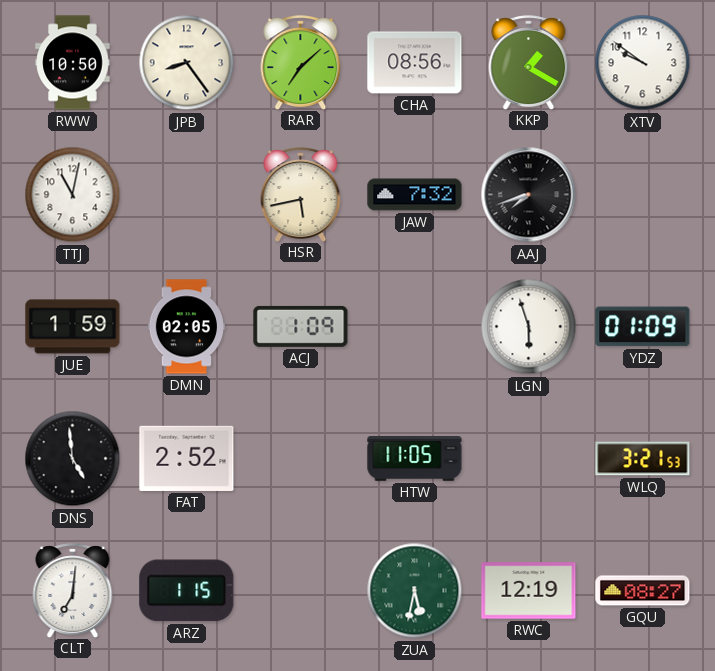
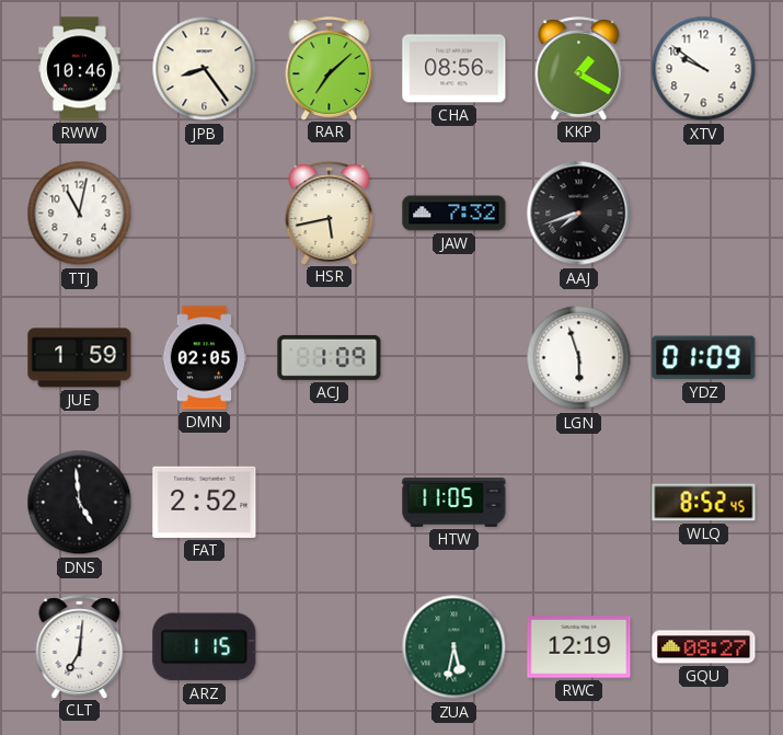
RWW: 10:50 -> 10:46 (80, 69)
WLQ: 3:21 -> 8:52 (704, 503)
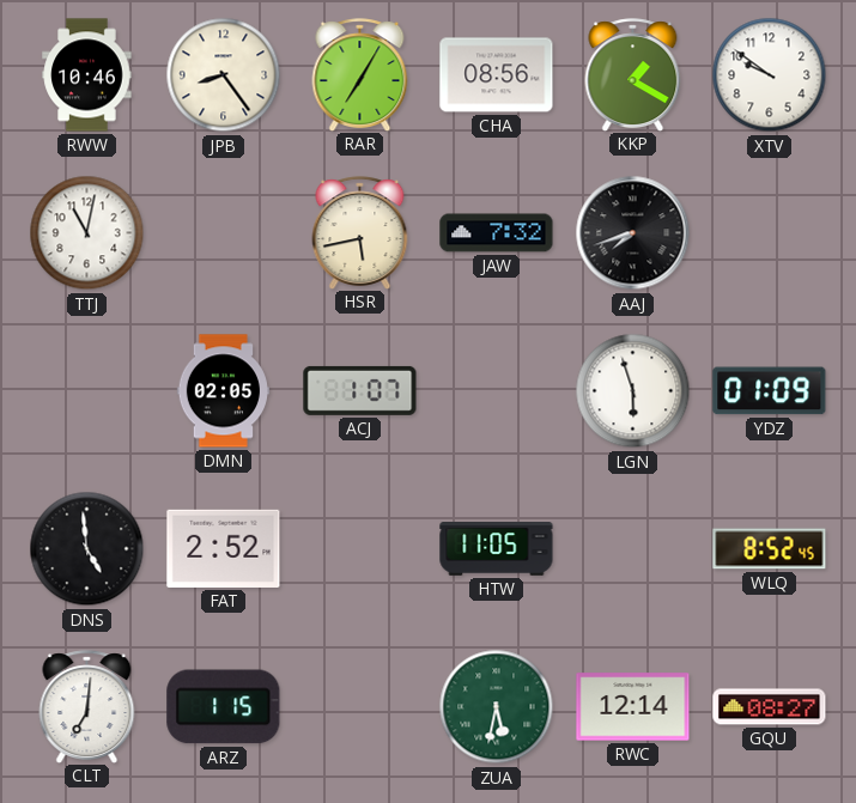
RAR: 7:08 -> 7:05 (360, 74)
JUE: 1:59 -> none (80, 358)
ACJ: 1:09 -> 1:07 (360, 390)
RWC: 12:19 -> 12:14 (633, 707)
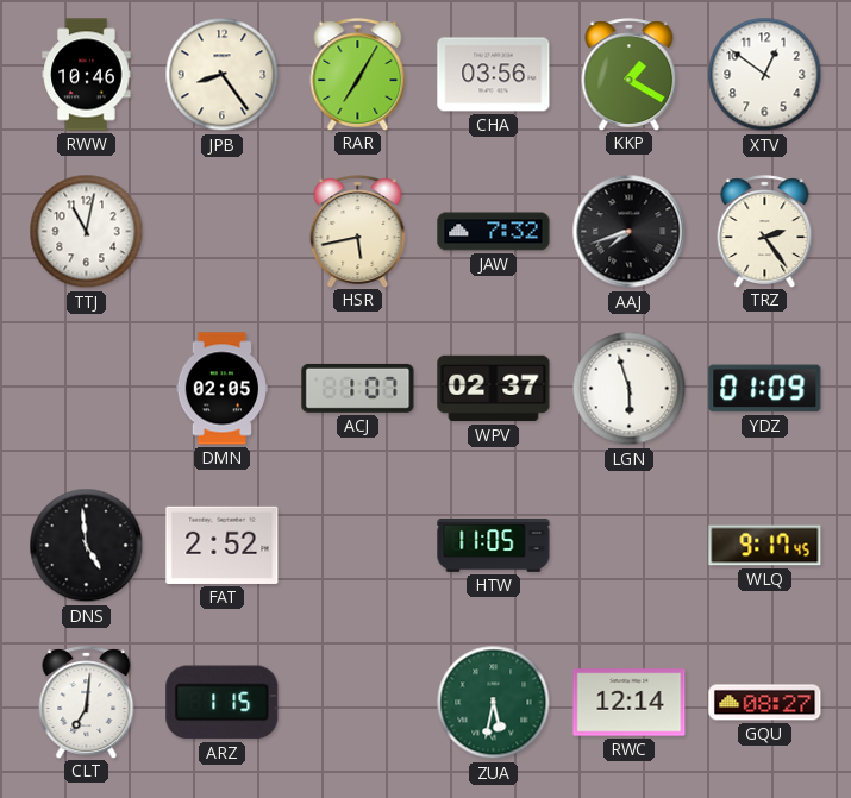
CHA: 08:56 -> 03:56 (494, 75)
XTV: 9:51 -> 12:51 (765, 75)
TRZ: none -> 2:24 (765, 231)
WPV: none -> 02:37 (494, 389)
WLQ: 8:52 -> 9:17 (765, 546)
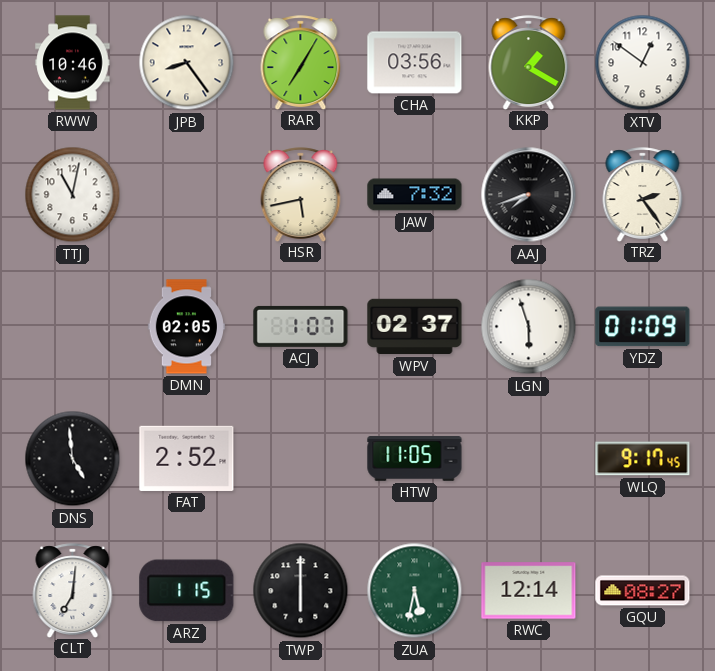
TWP: none -> 6:00 (301, 591)
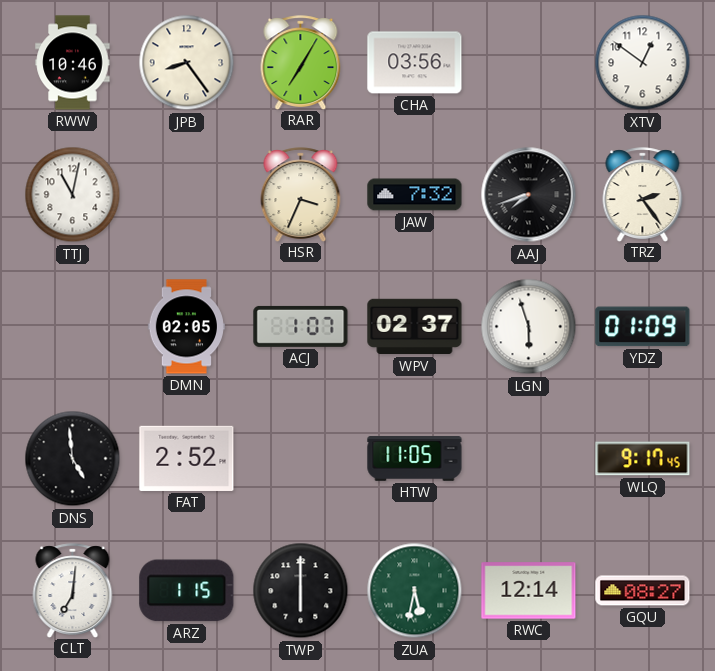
KKP: 1:20 -> none (529, 62)
HSR: 5:43 -> 3:34 (301, 194)
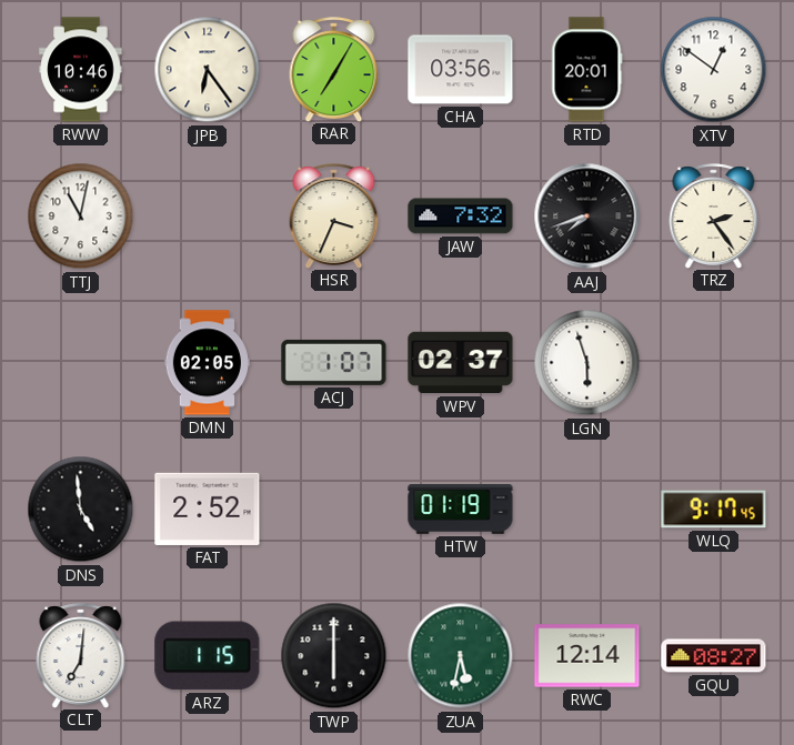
JPB: 8:24 -> 6:24 (208, 70)
RTD: none -> 20:01 (587, 70)
YDZ: 01:09 -> none (643, 327)
HTW: 11:05 -> 01:19 (461, 510)
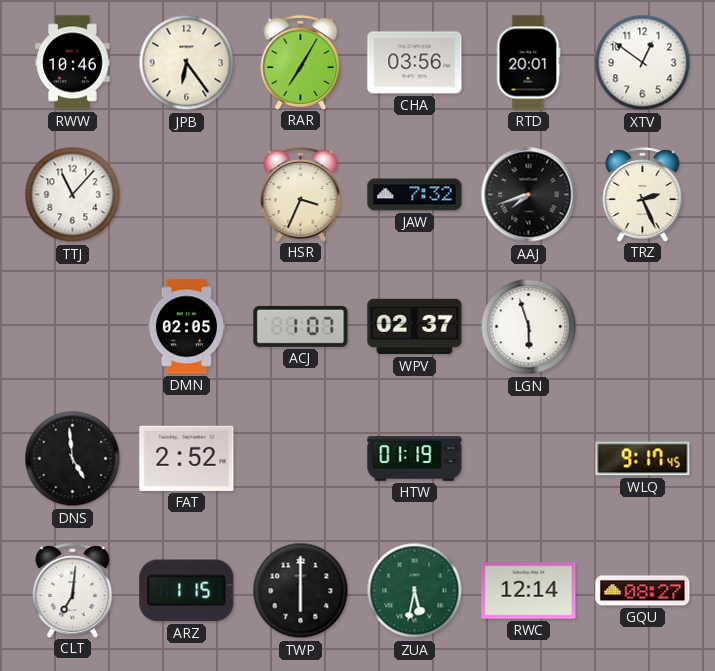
TTJ: 11:02 -> 11:07 (73, 195)
TRZ: 2:24 -> 2:26 (643, 194)
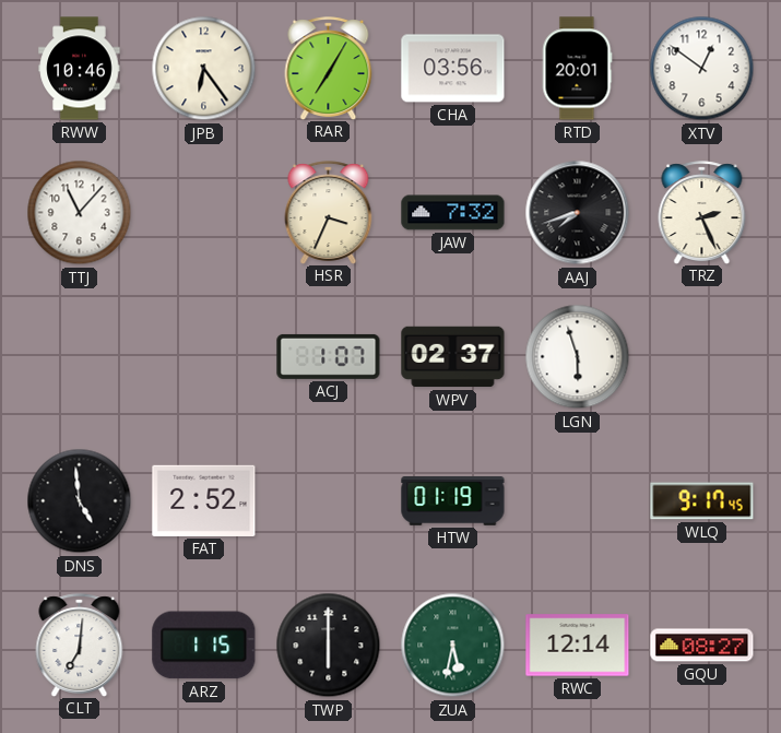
DMN: 02:05 -> none (186, 327)
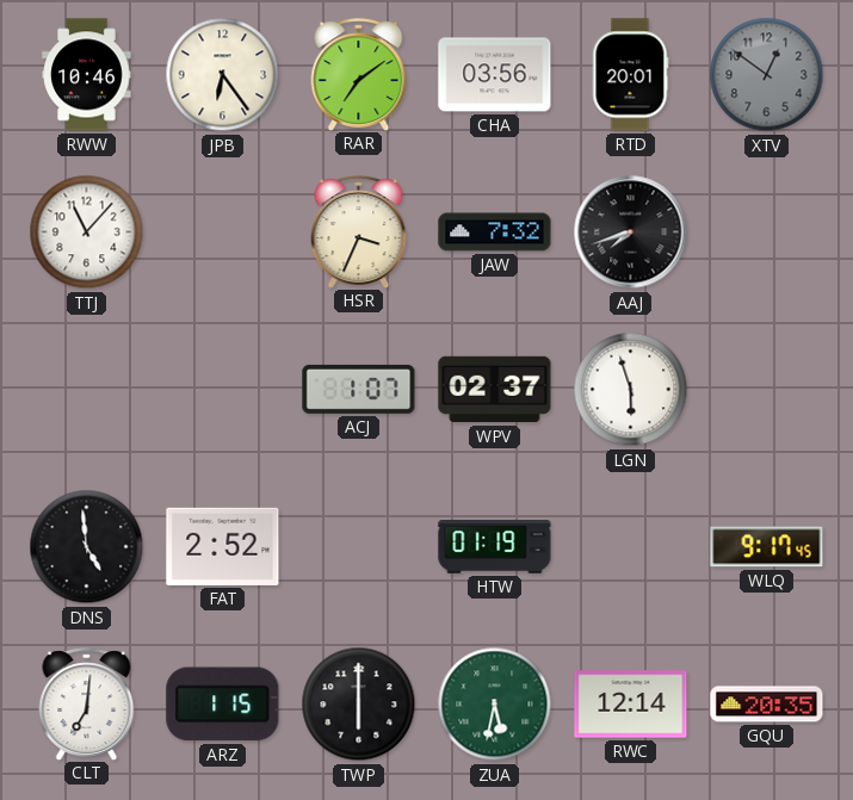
RAR: 7:05 -> 7:09 (359, 74)
XTV dial: white -> grey (767, 75)
TRZ: 2:26 -> none (702, 212)
GQU: 08:27 -> 20:35 (767, 705)
